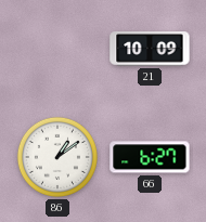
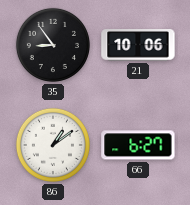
35: none -> 8:54 (53, 45)
21: 10:09 -> 10:06 (138, 45)
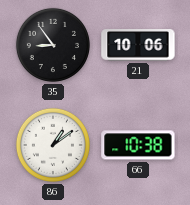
66: 6:27 -> 10:38 (138, 145)
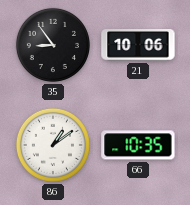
66: 10:38 -> 10:35 (138, 145)
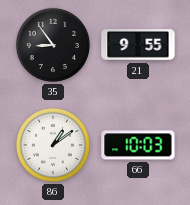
21: 10:06 -> 9:55 (138, 45)
66: 10:35 -> 10:03 (138, 145)
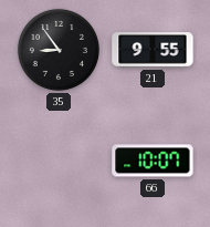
86: 1:09 -> none (53, 145)
66: 10:03 -> 10:07 (153, 161)
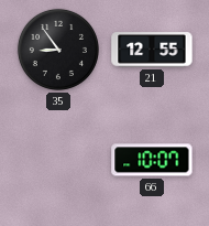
21: 9:55 -> 12:55 (152, 50)
